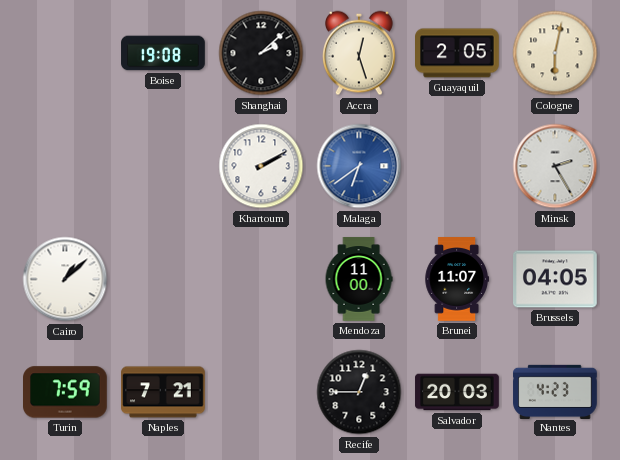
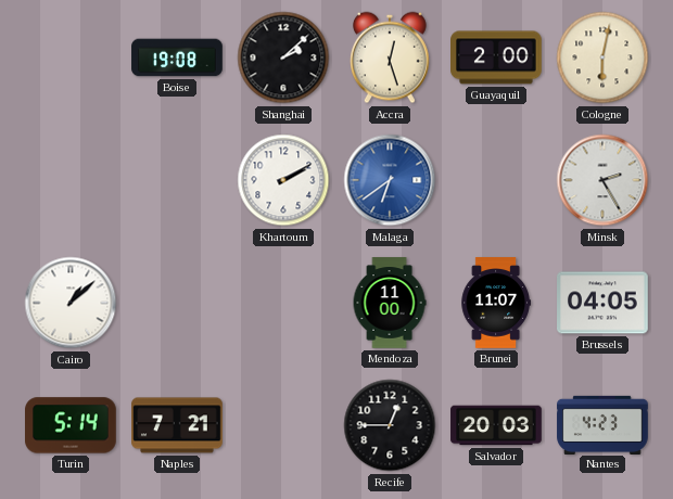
Guayaquil: 2:05 -> 2:00 (497, 57)
Turin: 7:59 -> 5:14 (72, 425)
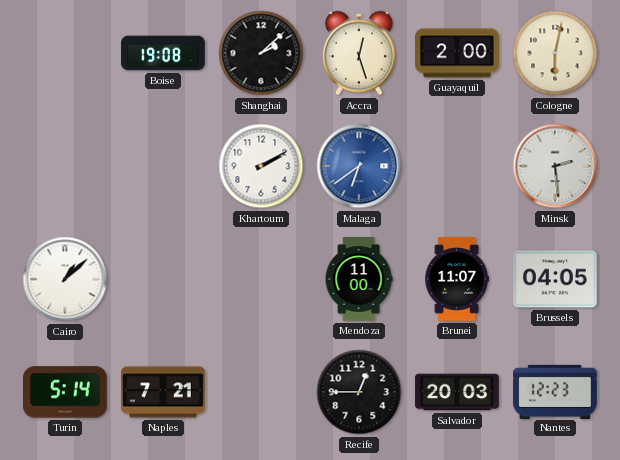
Minsk: 2:25 -> 2:29 (555, 166)
Nantes: 4:23 -> 12:23 (555, 391)
